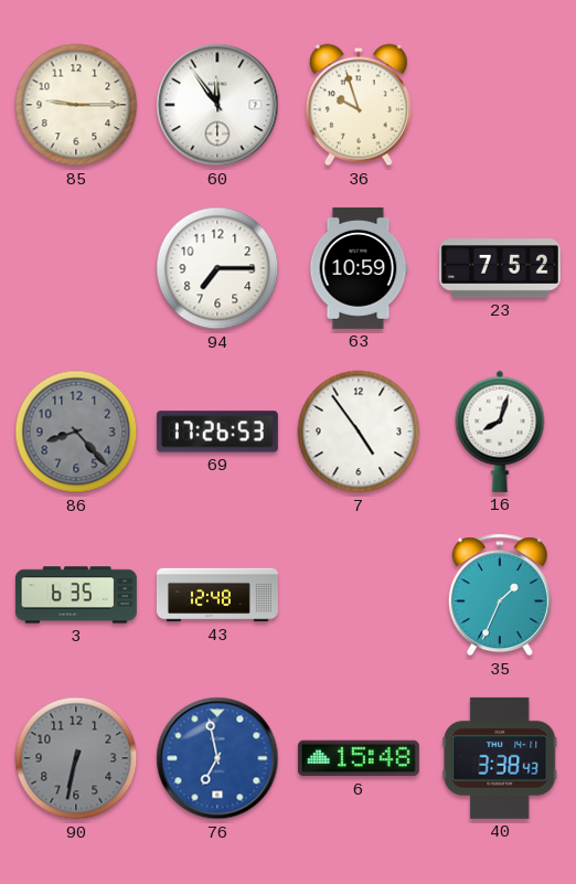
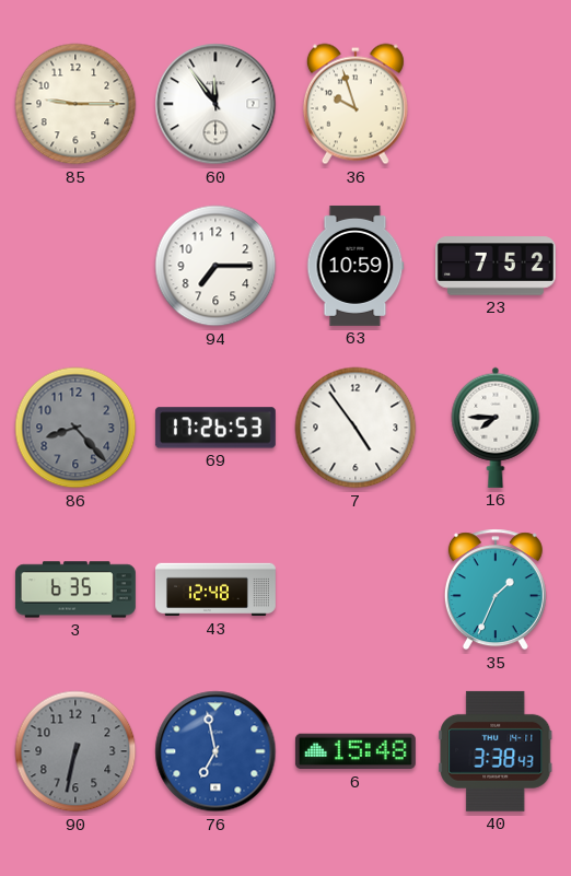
16: 8:03 -> 7:45 (496, 428)
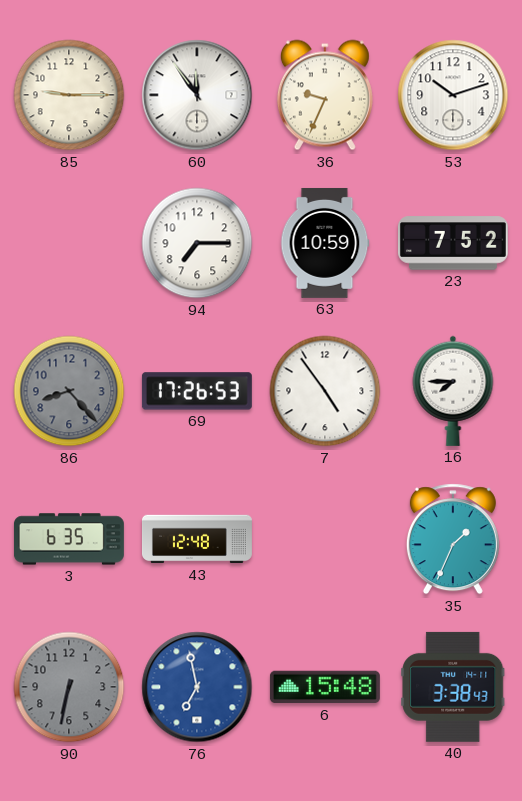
36: 9:57 -> 9:34 (325, 95)
53: none -> 10:12 (453, 95)
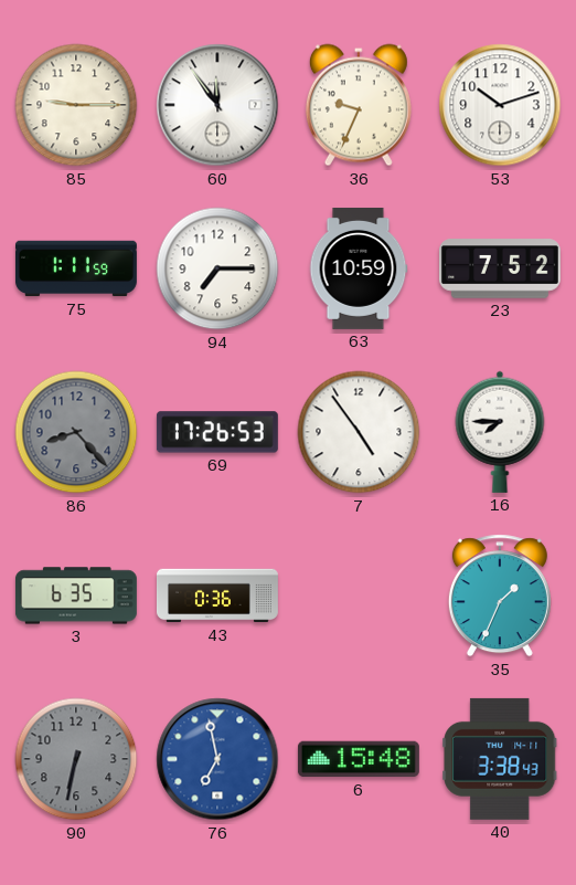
75: none -> 1:11 (76, 268)
43: 12:48 -> 0:36 (217, 596)
